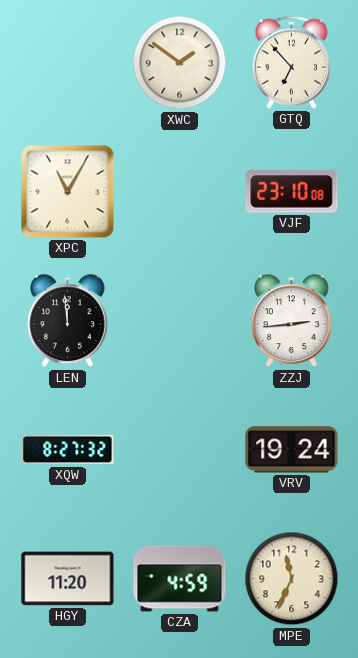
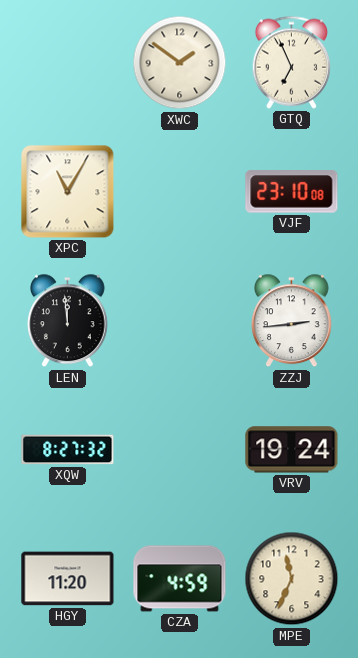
GTQ: 6:53 -> 6:56 (291, 62)
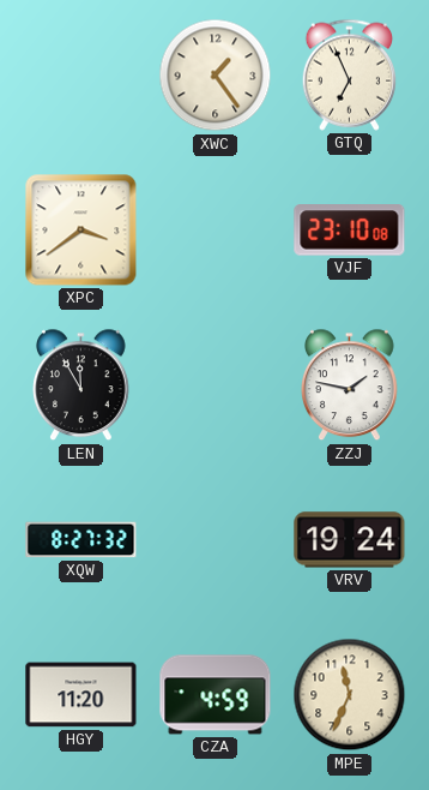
XWC: 1:51 -> 1:24 (216, 76)
XPC: 11:05 -> 3:39 (81, 231)
LEN: 11:59 -> 11:55 (81, 385)
ZZJ: 2:44 -> 1:47 (350, 385)
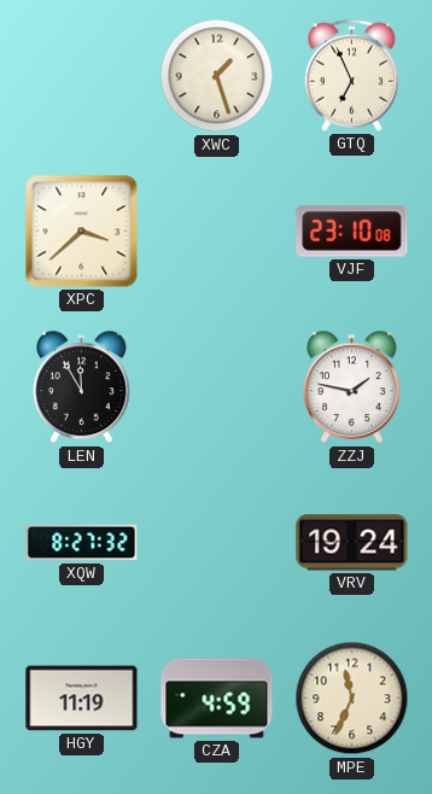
XWC: 1:24 -> 1:27 (217, 76)
XPC: 3:39 -> 3:38 (82, 232)
HGY: 11:20 -> 11:19 (82, 699)
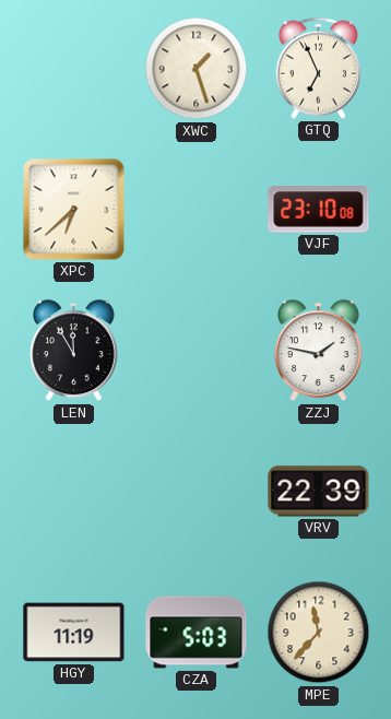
XPC: 3:38 -> 6:38 (74, 210)
XQW: 8:27 -> none (82, 543)
VRV: 19:24 -> 22:39 (319, 492)
CZA: 4:59 -> 5:03 (197, 633)
MPE: 11:34 -> 11:37 (319, 633)
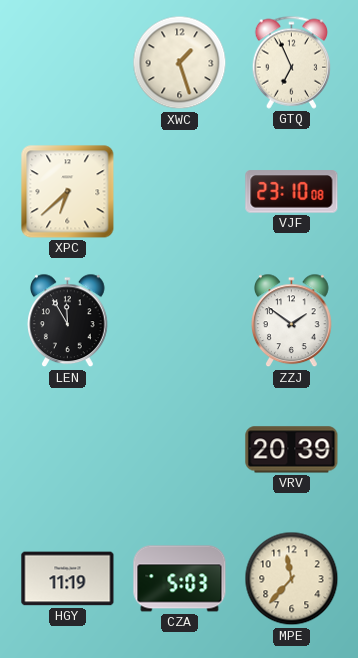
ZZJ: 1:47 -> 1:51 (292, 321)
VRV: 22:39 -> 20:39 (292, 450)
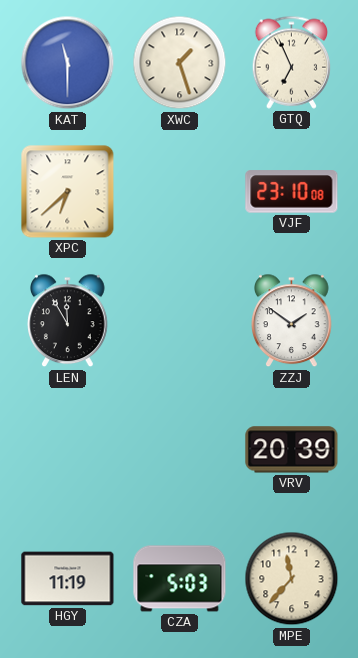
KAT: none -> 11:30 (68, 63)
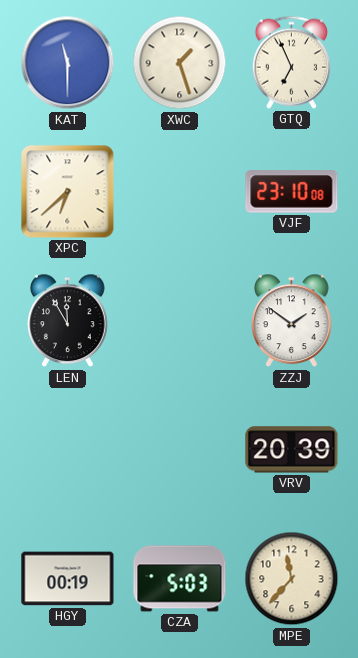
HGY: 11:19 -> 00:19 (68, 579)
